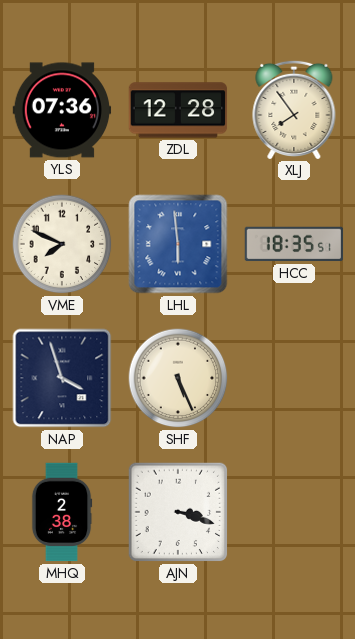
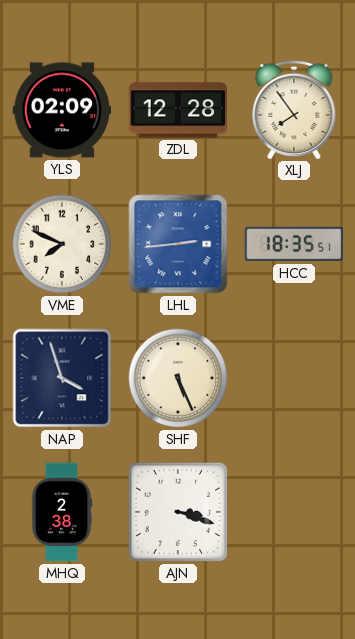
YLS: 07:36 -> 02:09 (62, 110)
LHL: 5:59 -> 2:44 (178, 244)
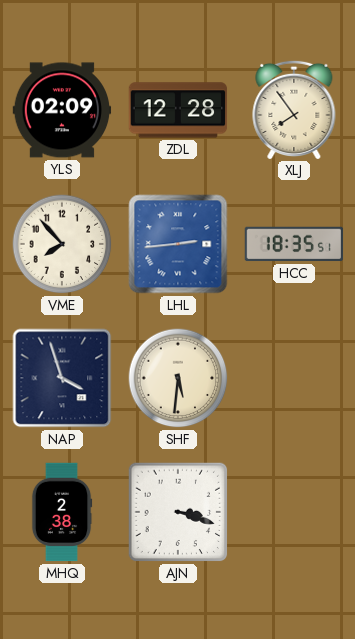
VME: 7:49 -> 7:53 (62, 244)
SHF: 5:26 -> 5:31 (178, 378)
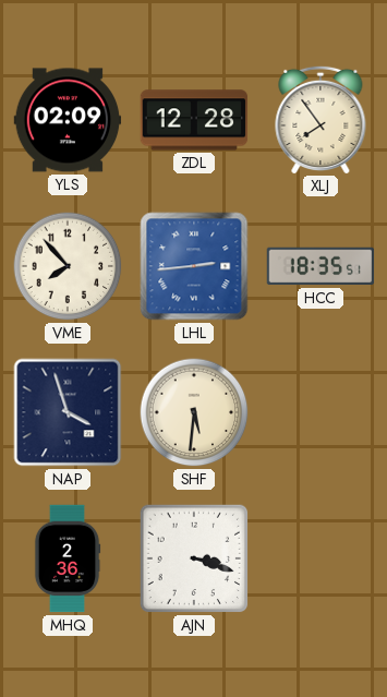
MHQ: 2:38 -> 2:36 (68, 558)
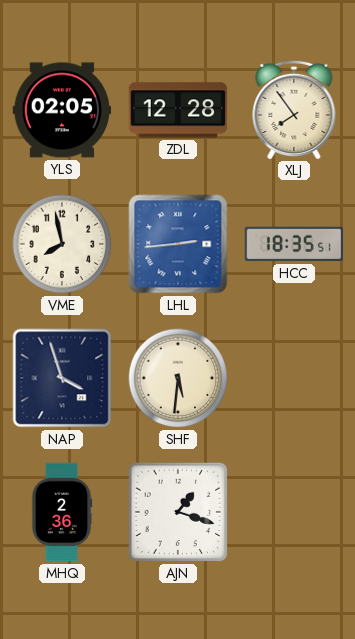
YLS: 02:09 -> 02:05 (62, 110)
VME: 7:53 -> 7:58 (62, 244)
AJN: 3:18 -> 1:18 (178, 512)
